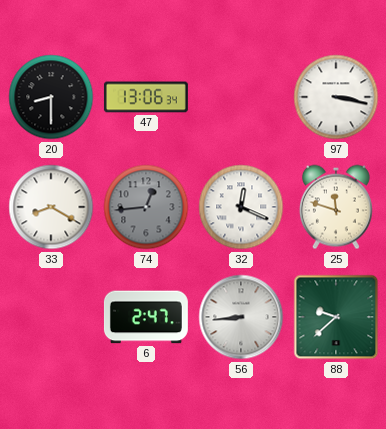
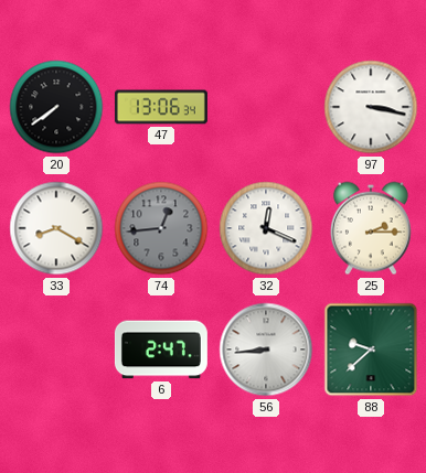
20: 8:30 -> 7:39 (56, 107)
25: 11:48 -> 2:15 (371, 228)
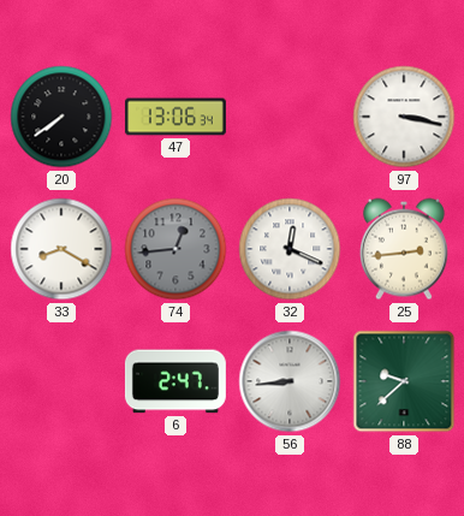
25: 2:15 -> 2:44 (404, 249)
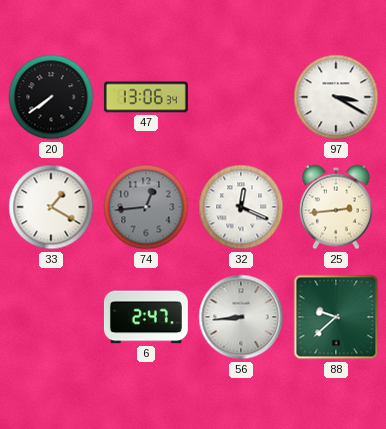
97: 3:17 -> 3:20 (336, 97)
33: 8:20 -> 1:20 (51, 207)
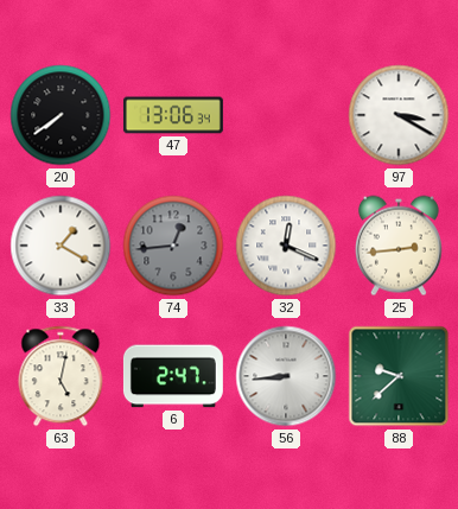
63: none -> 5:02 (61, 376)
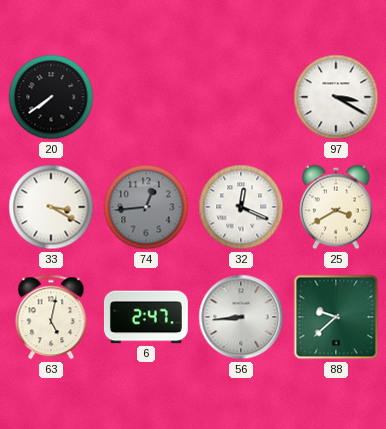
47: 13:06 -> none (173, 115)
33: 1:20 -> 3:20 (51, 207)
25: 2:44 -> 3:40 (336, 207)
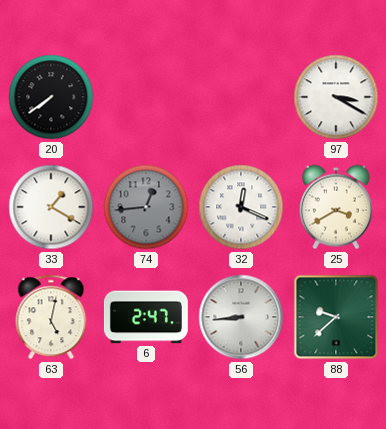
33: 3:20 -> 1:20 (51, 207)
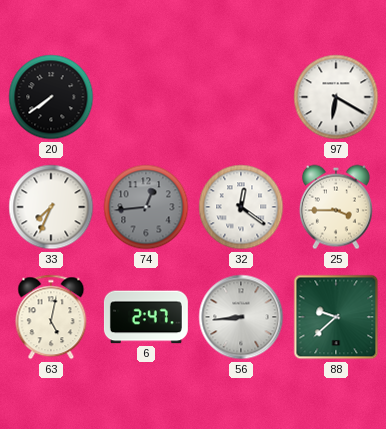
97: 3:20 -> 6:20 (336, 97)
33: 1:20 -> 7:34 (51, 207)
32: 12:19 -> 12:21 (241, 207)
25: 3:40 -> 3:45 (336, 207)
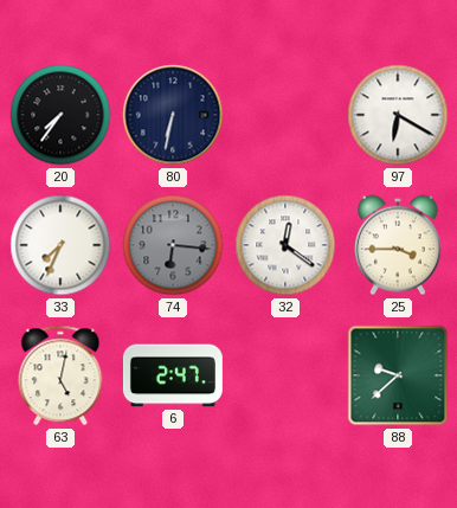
20: 7:39 -> 7:36 (60, 115)
80: none -> 6:32 (173, 115)
74: 12:44 -> 6:16 (173, 245)
56: 8:44 -> none (241, 317)
